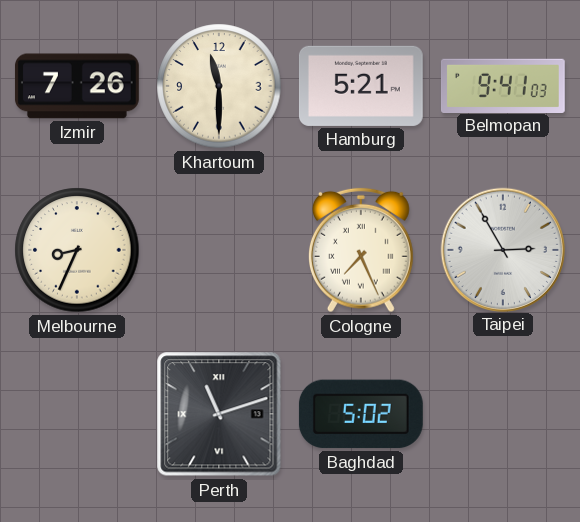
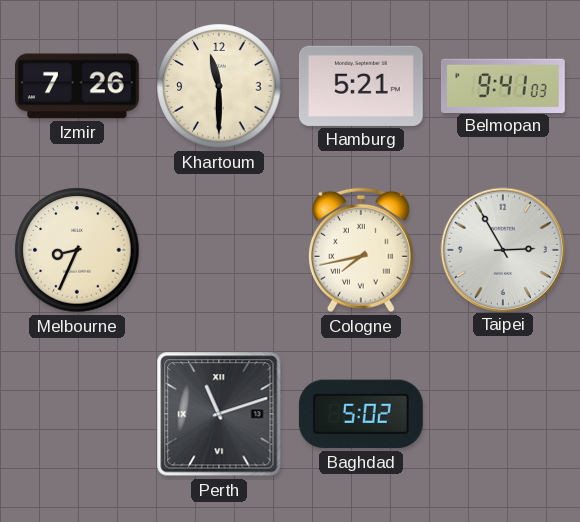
Cologne: 7:26 -> 7:43 (361, 250)
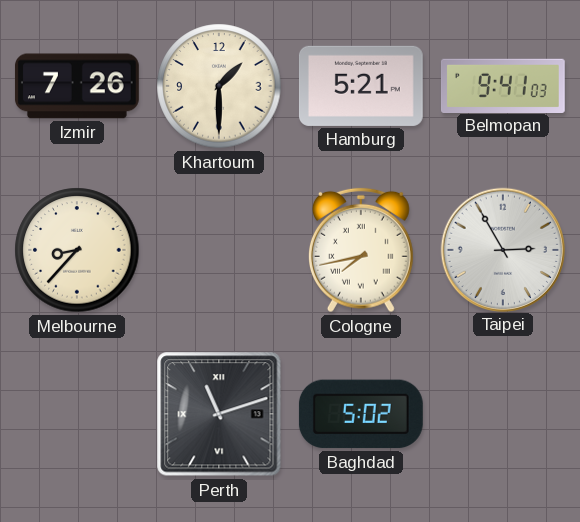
Khartoum: 11:30 -> 1:30 (219, 86)
Melbourne: 8:34 -> 8:37 (77, 250)
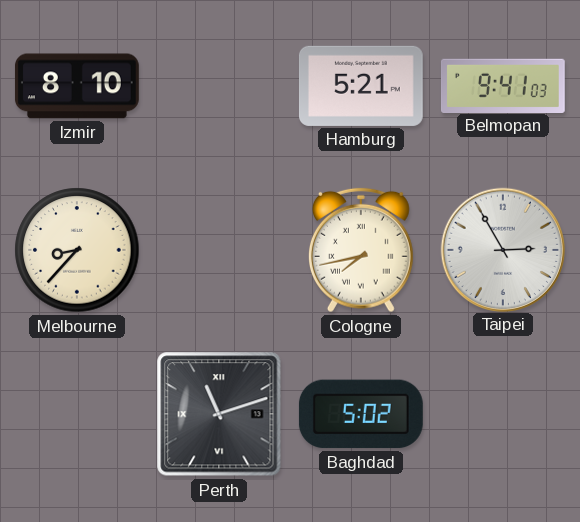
Izmir: 7:26 -> 8:10 (77, 86)
Khartoum: 1:30 -> none (219, 86)
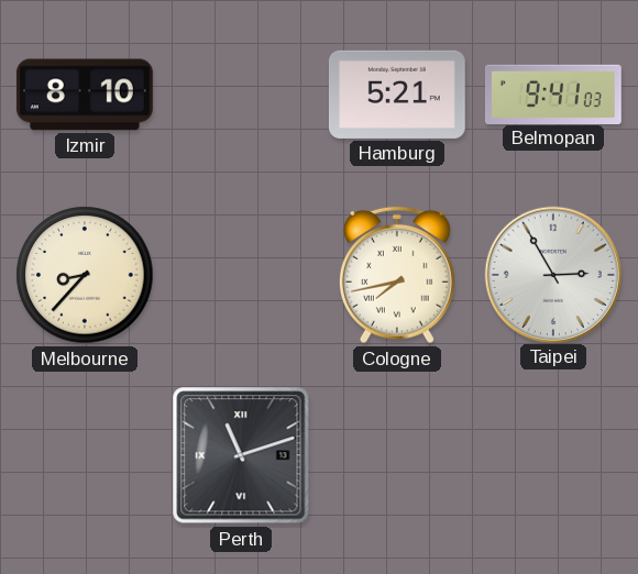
Baghdad: 5:02 -> none (361, 414)
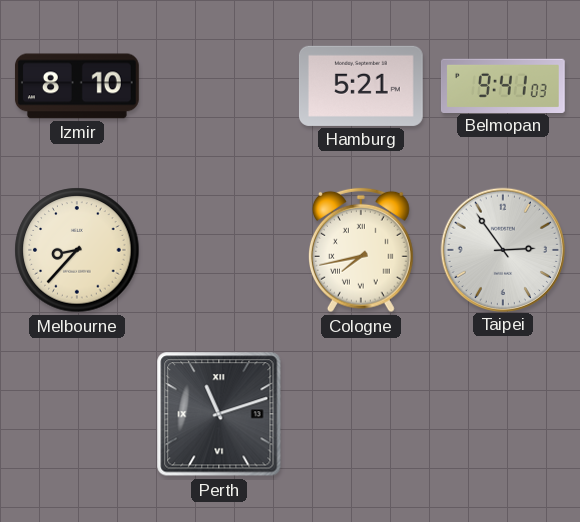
Taipei: 2:55 -> 2:54 (502, 249)
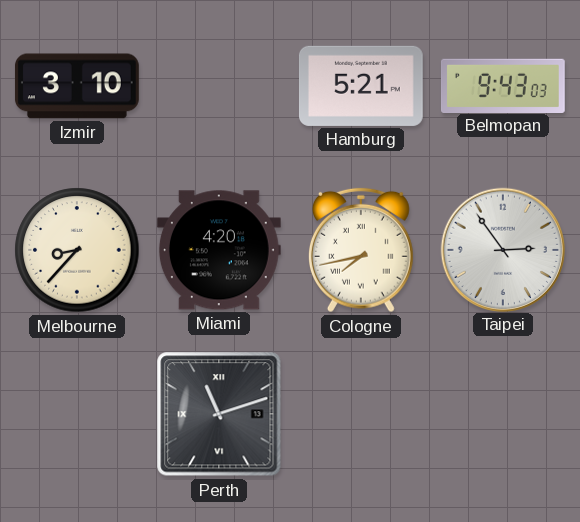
Izmir: 8:10 -> 3:10 (77, 86)
Belmopan: 9:41 -> 9:43 (503, 85)
Miami: none -> 4:20 (219, 250)
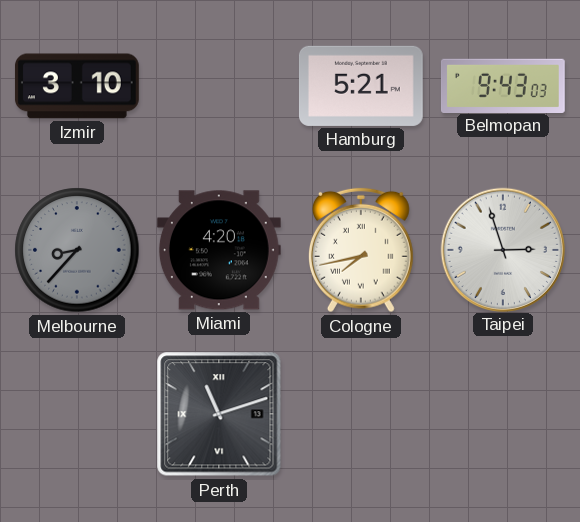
Melbourne dial: cream -> grey (77, 250)
Taipei: 2:54 -> 2:57 (502, 249)
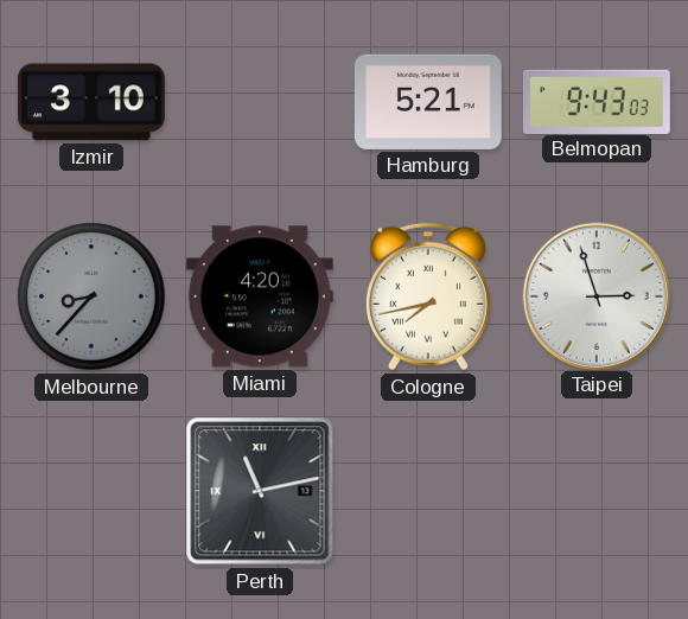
Perth: 11:12 -> 11:13 (260, 491)
